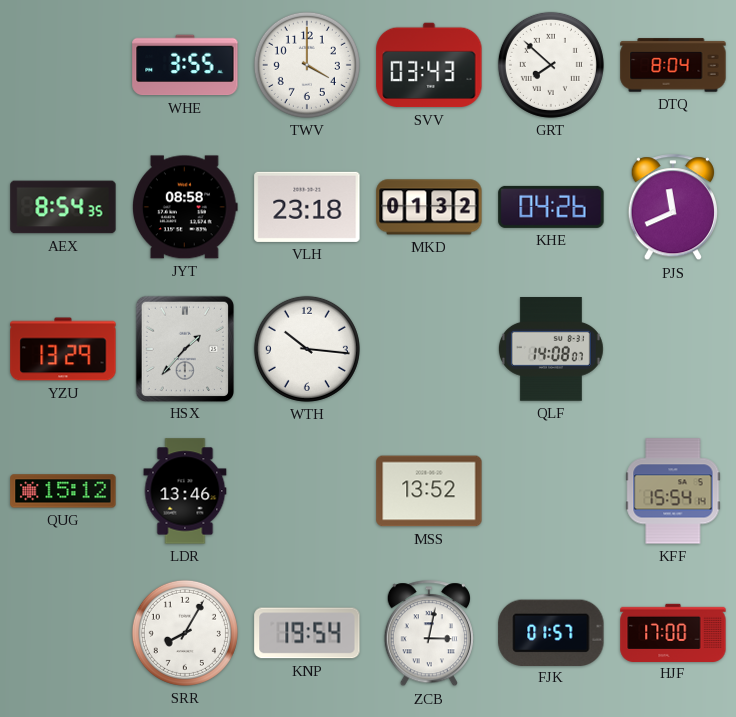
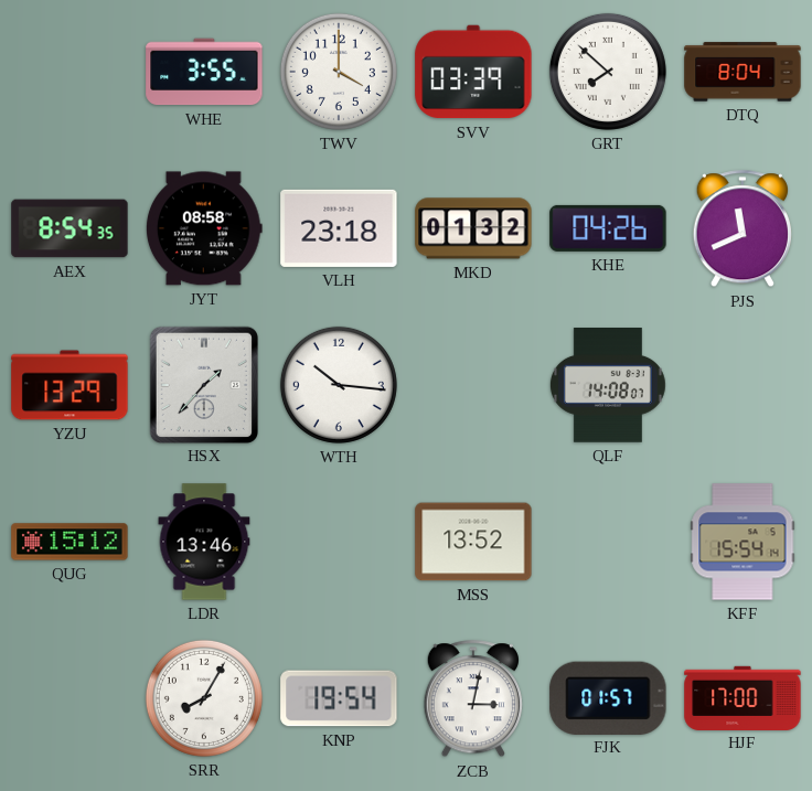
SVV: 03:43 -> 03:39 (473, 72)
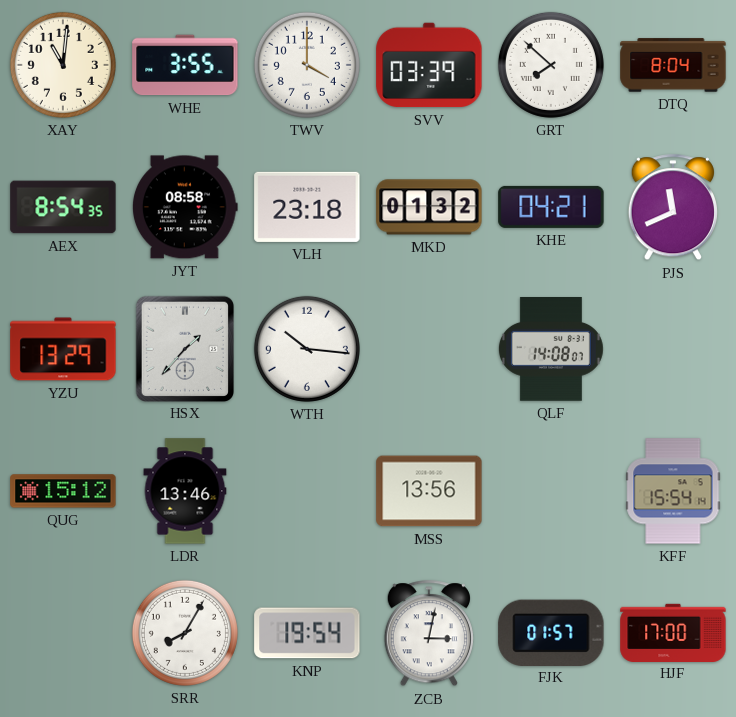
XAY: none -> 11:01 (63, 65)
KHE: 04:26 -> 04:21 (551, 207)
MSS: 13:52 -> 13:56 (429, 491)
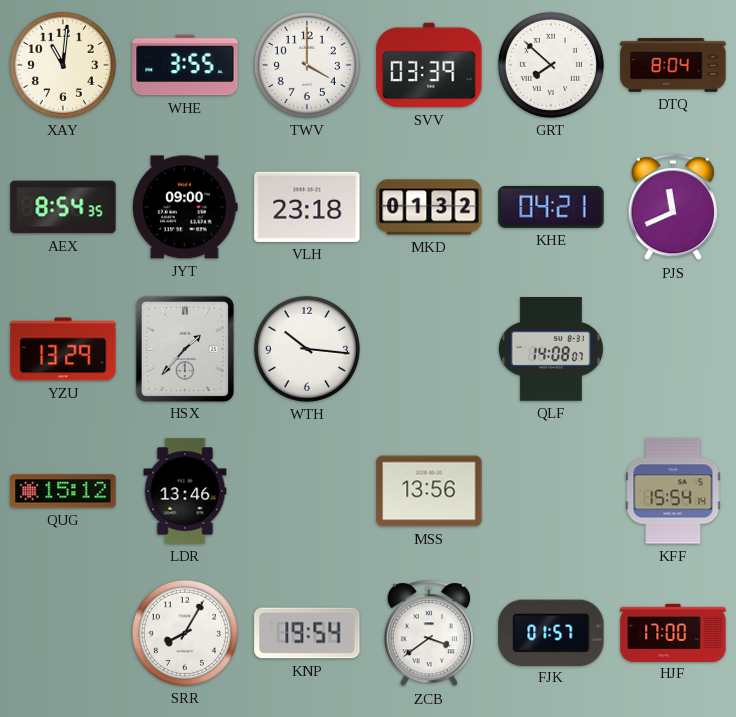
JYT: 08:58 -> 09:00 (185, 207)
ZCB: 3:02 -> 3:39 (429, 634)
